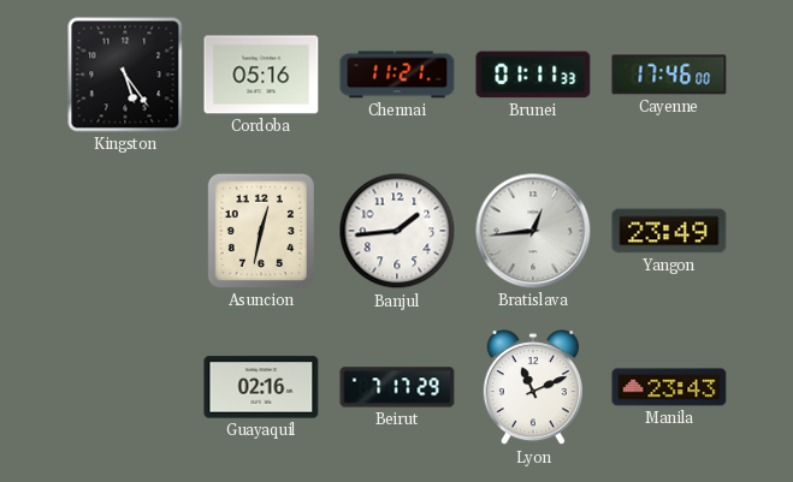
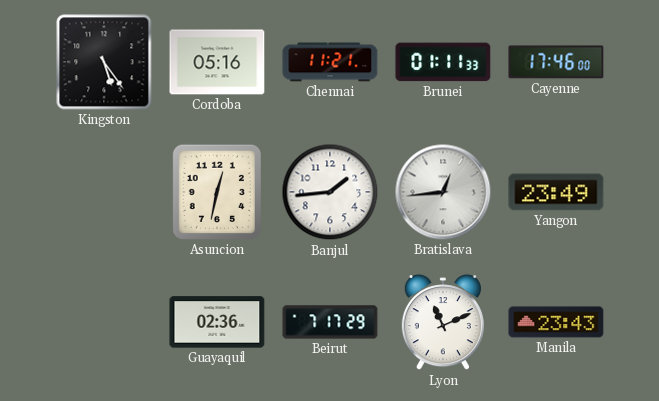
Guayaquil: 02:16 -> 02:36 (217, 322)
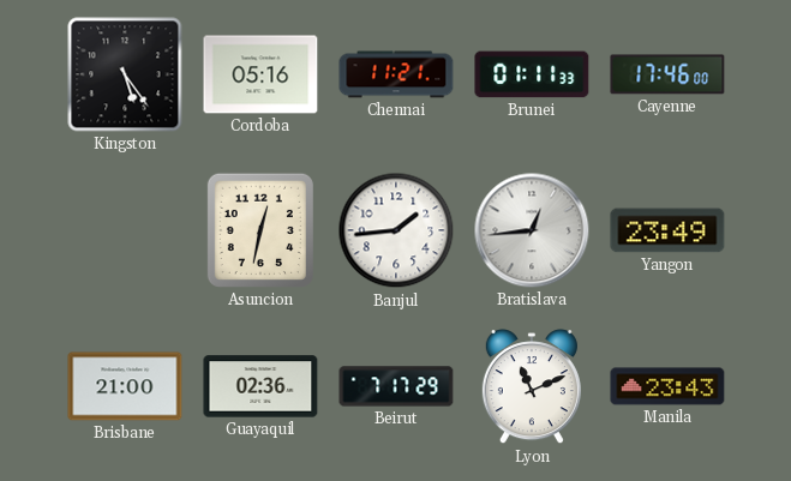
Brisbane: none -> 21:00 (125, 386)
